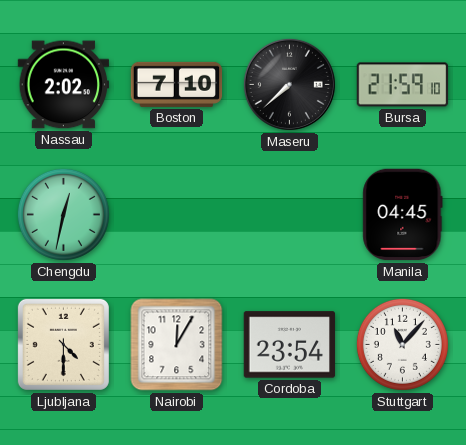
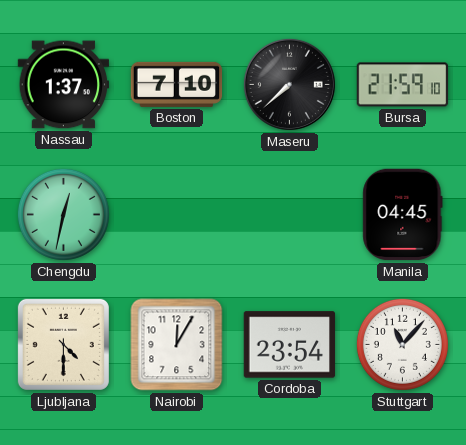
Nassau: 2:02 -> 1:37 (64, 85)
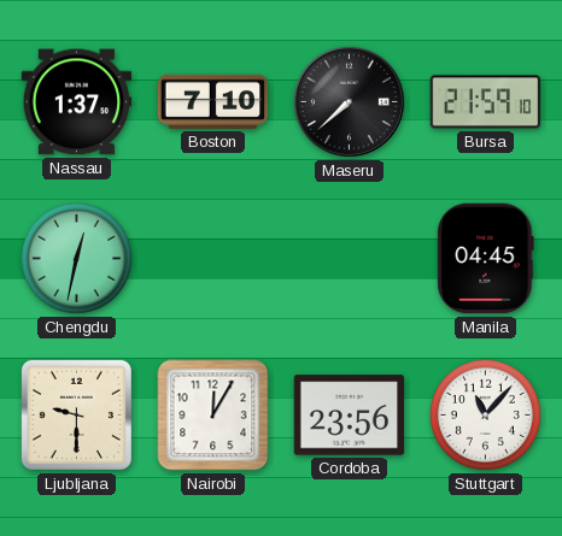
Ljubljana: 4:30 -> 9:30 (76, 414)
Cordoba: 23:54 -> 23:56 (350, 416)
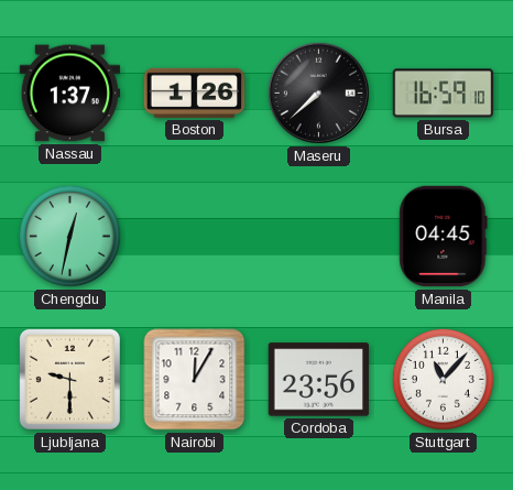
Boston: 7:10 -> 1:26 (195, 92)
Bursa: 21:59 -> 16:59 (444, 94)
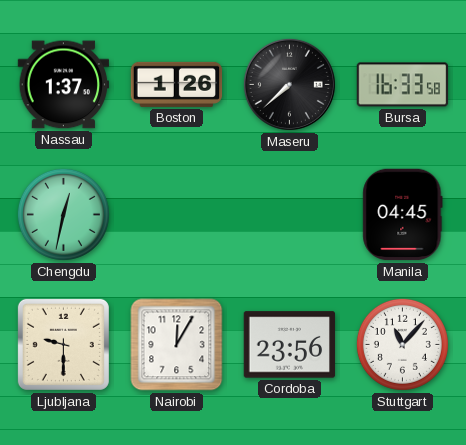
Bursa: 16:59 -> 16:33 (403, 85)
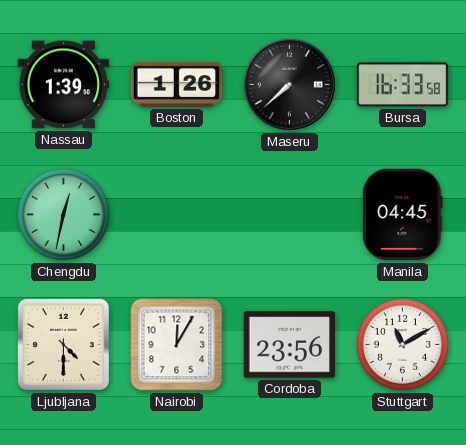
Nassau: 1:37 -> 1:39 (64, 85)
Ljubljana: 9:30 -> 4:30 (63, 344)
Stuttgart: 11:07 -> 11:10 (402, 344)
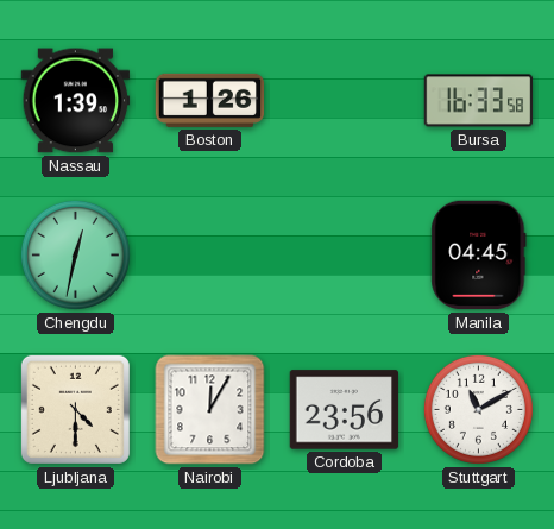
Maseru: 7:38 -> none (289, 84)
